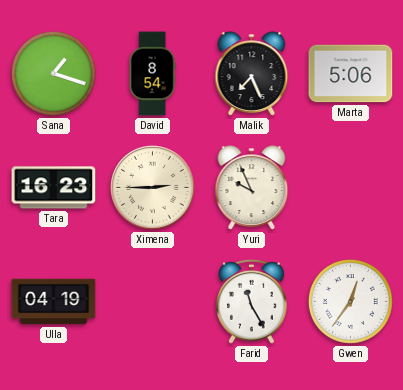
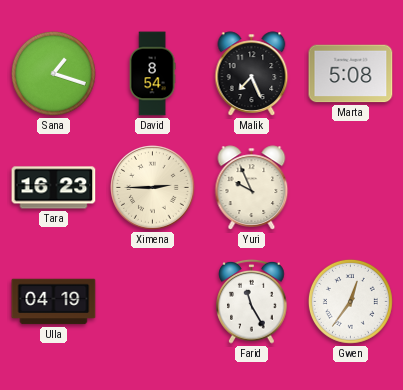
Marta: 5:06 -> 5:08 (351, 74)
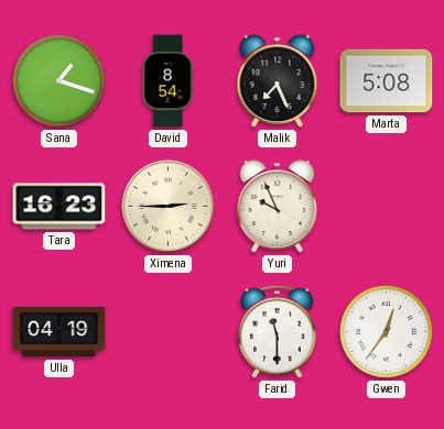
Farid: 11:25 -> 11:30 (278, 331)
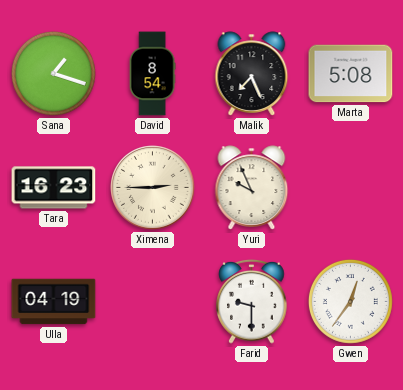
Farid: 11:30 -> 9:30 (252, 301)
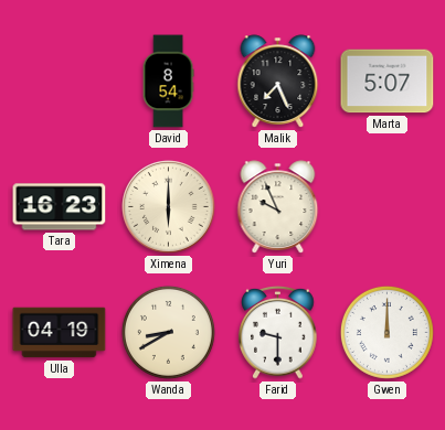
Sana: 1:18 -> none (53, 73)
Marta: 5:08 -> 5:07 (388, 82)
Ximena: 2:45 -> 6:00 (169, 207)
Wanda: none -> 8:40 (168, 332)
Gwen: 12:36 -> 12:00 (386, 332)
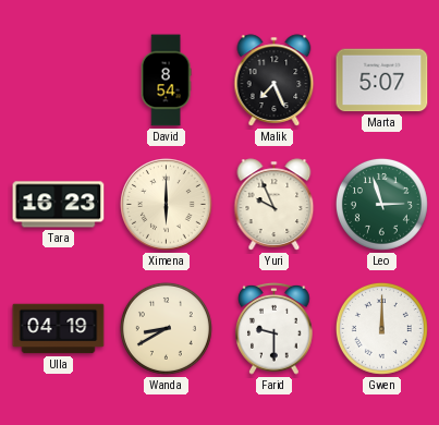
Leo: none -> 2:57 (381, 204)
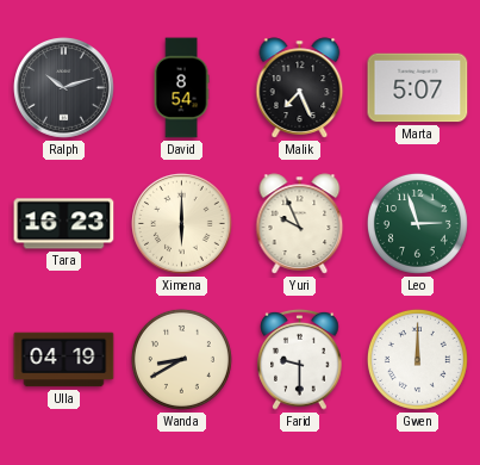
Ralph: none -> 10:12 (64, 88)
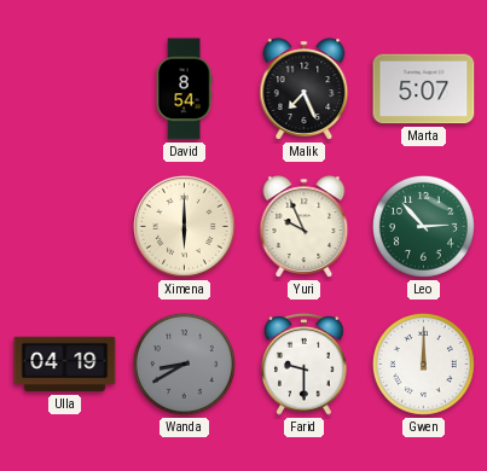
Ralph: 10:12 -> none (64, 88)
Tara: 16:23 -> none (64, 224)
Leo: 2:57 -> 2:53 (423, 226)
Wanda dial: cream -> grey (184, 364)
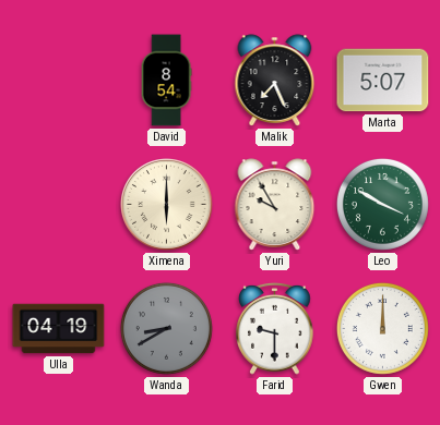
Yuri: 9:56 -> 9:55 (275, 205)
Leo: 2:53 -> 3:50 (382, 204)
